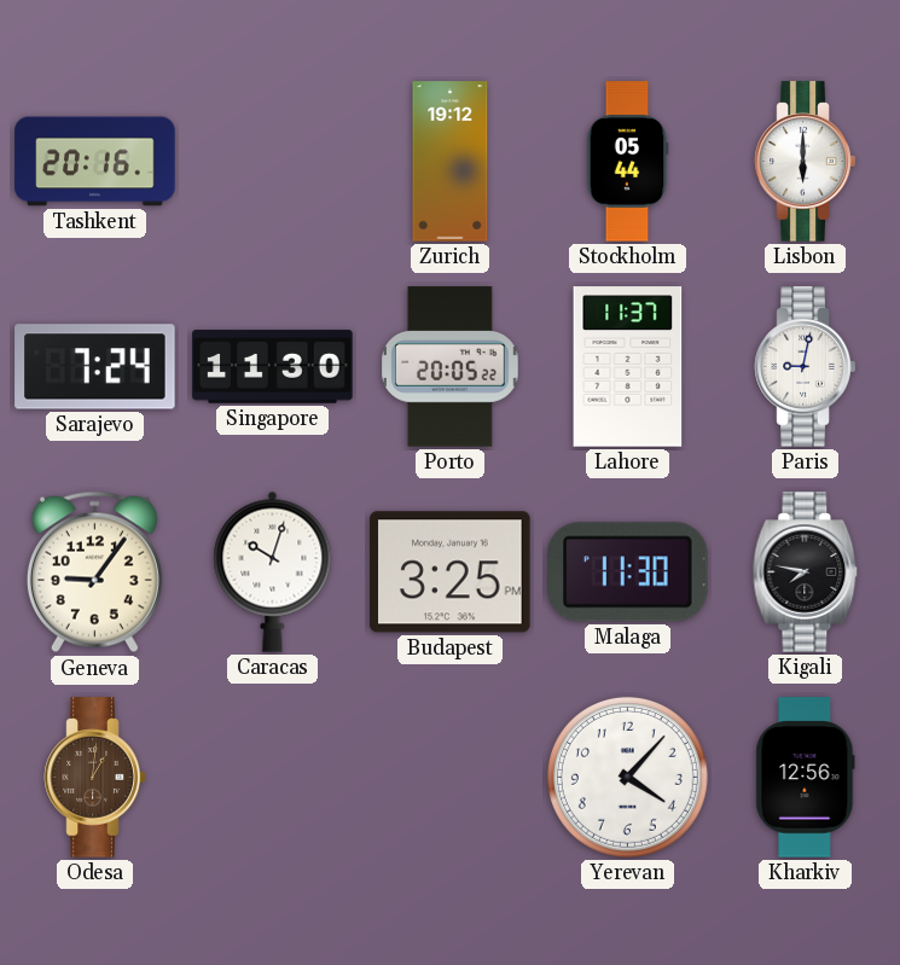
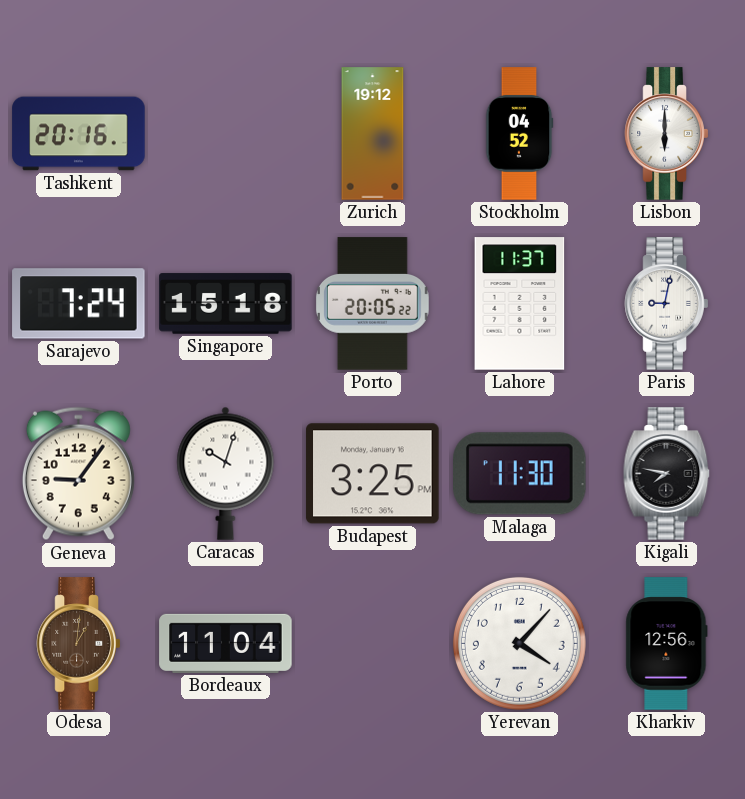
Stockholm: 05:44 -> 04:52 (519, 134)
Singapore: 11:30 -> 15:18 (226, 304)
Bordeaux: none -> 11:04 (226, 643)
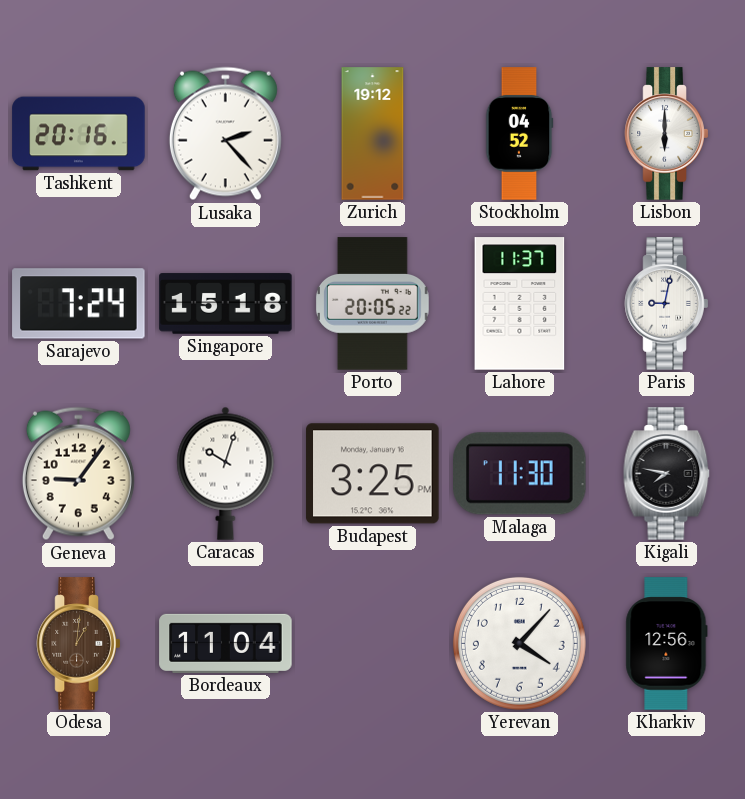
Lusaka: none -> 2:23 (225, 134)
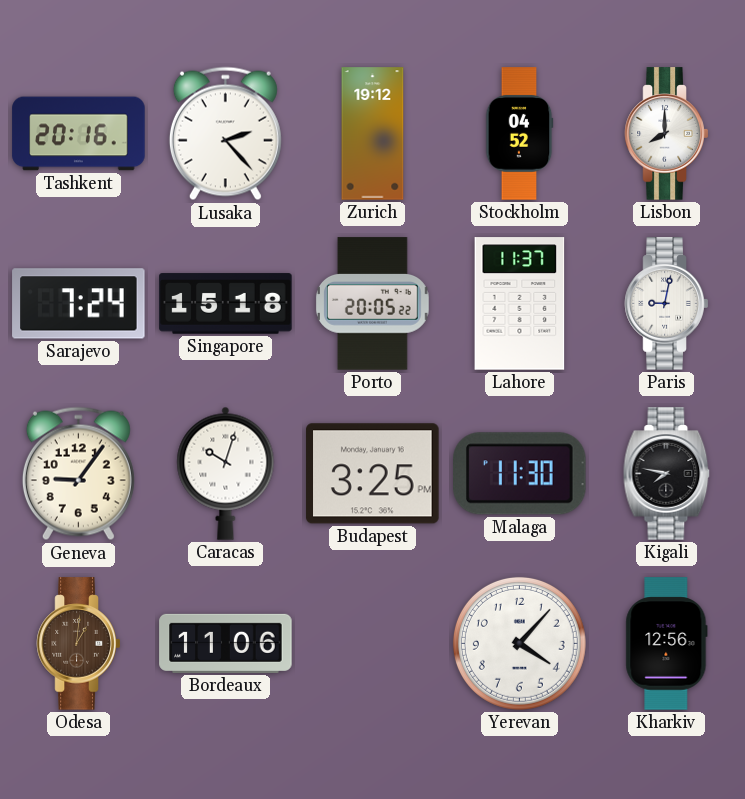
Lisbon: 6:00 -> 8:00 (667, 134)
Bordeaux: 11:04 -> 11:06 (226, 643)
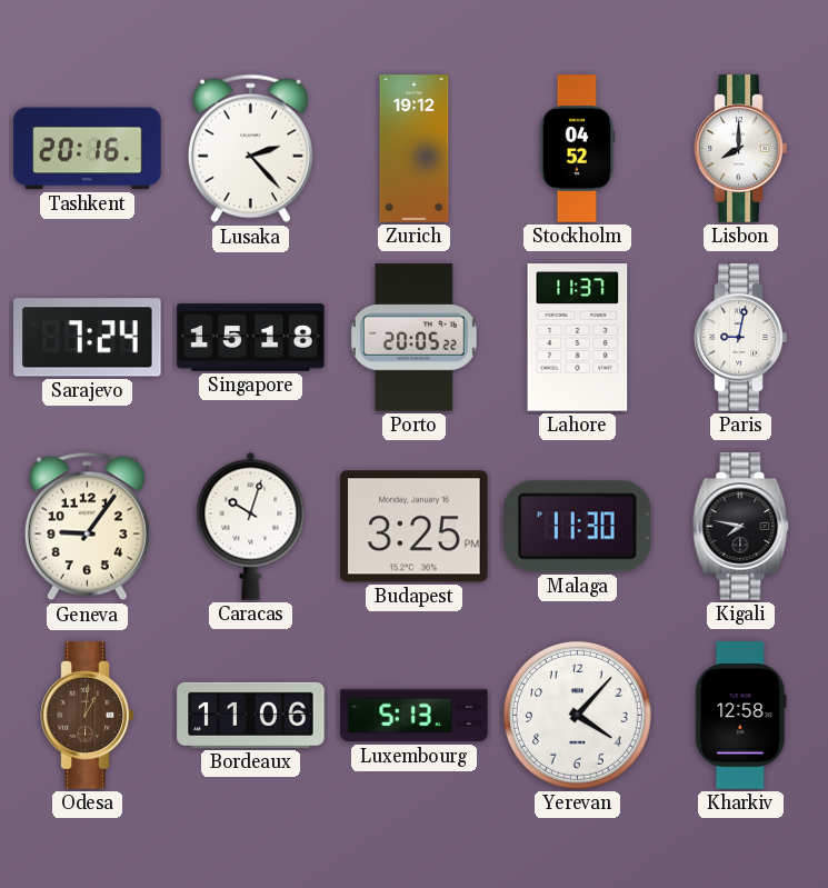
Luxembourg: none -> 5:13 (415, 716)
Kharkiv: 12:56 -> 12:58 (741, 716)
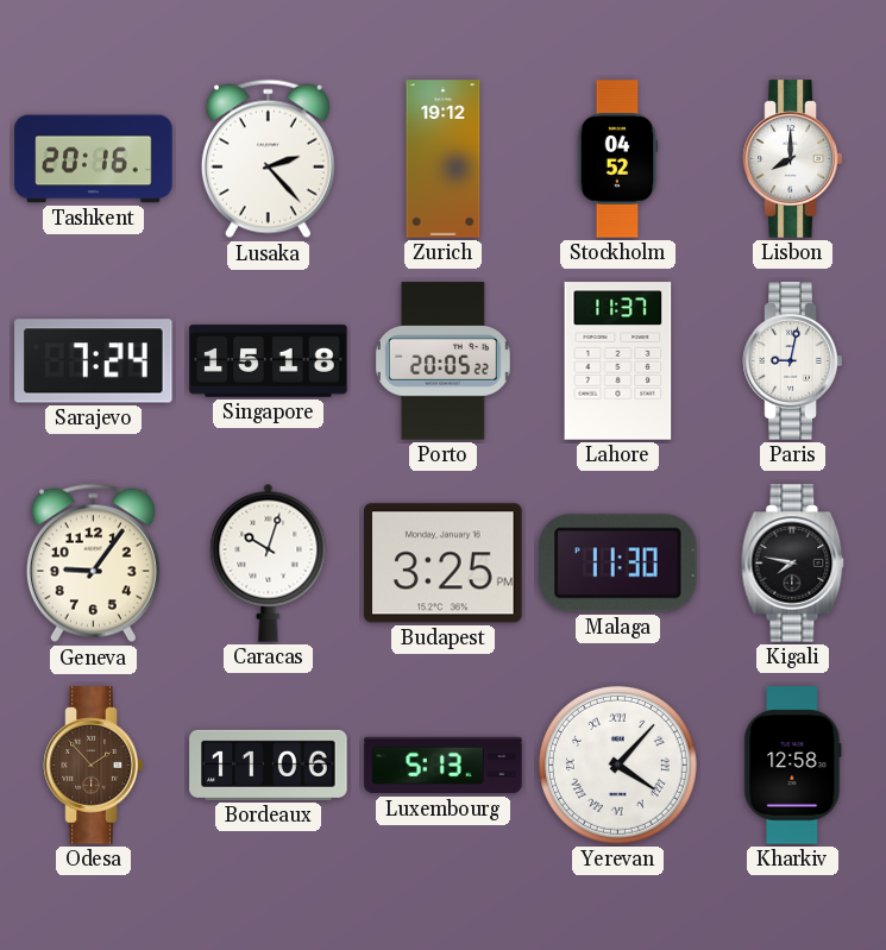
Odesa: 1:01 -> 1:53 (94, 766)
Yerevan numerals: Arabic -> Roman (617, 765)
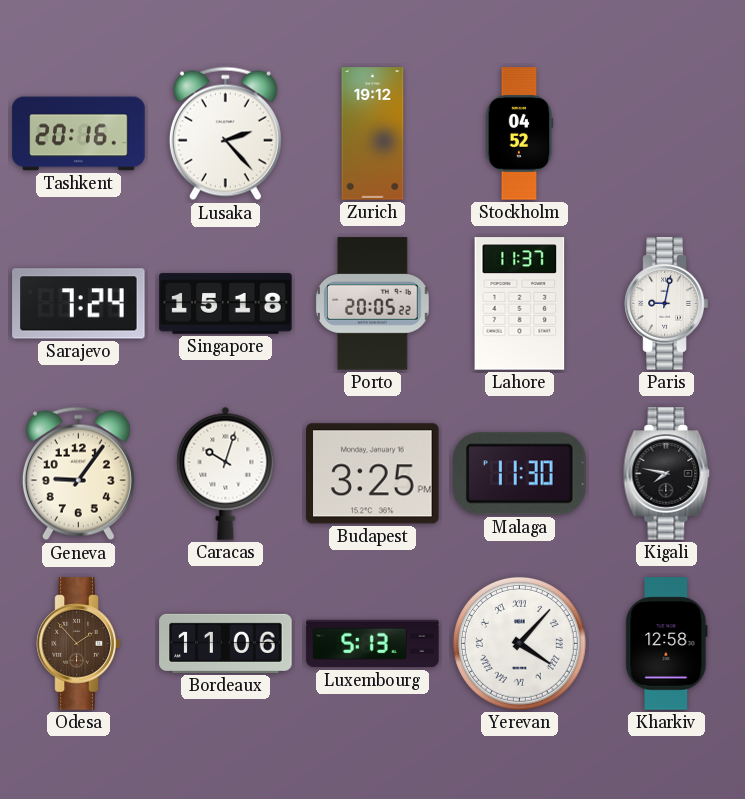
Lisbon: 8:00 -> none (793, 159)
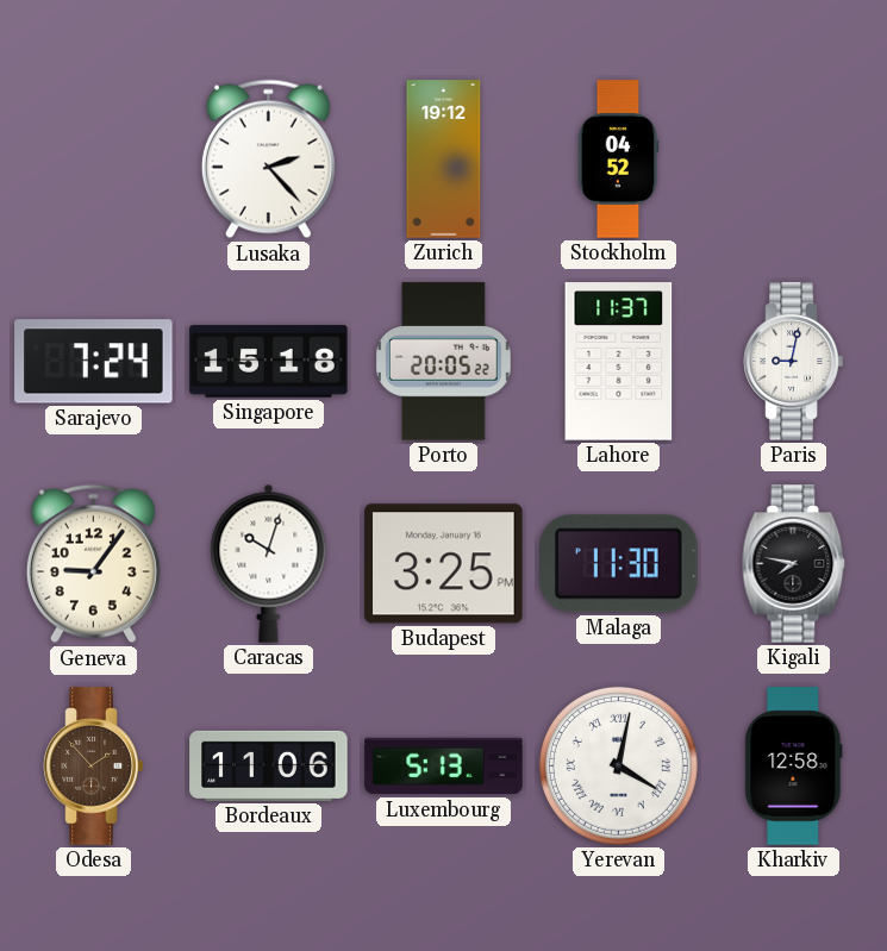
Tashkent: 20:16 -> none (79, 134)
Yerevan: 4:07 -> 4:02 (618, 765)
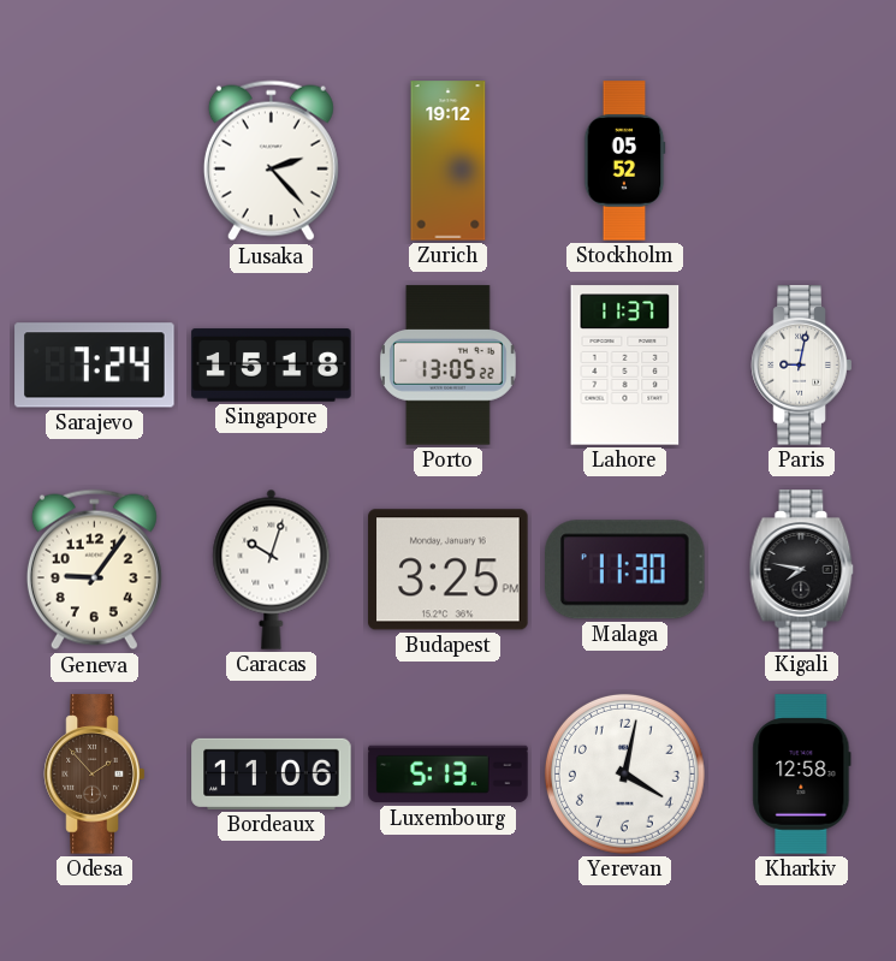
Stockholm: 04:52 -> 05:52 (624, 161)
Porto: 20:05 -> 13:05 (447, 366)
Yerevan numerals: Roman -> Arabic (624, 773)
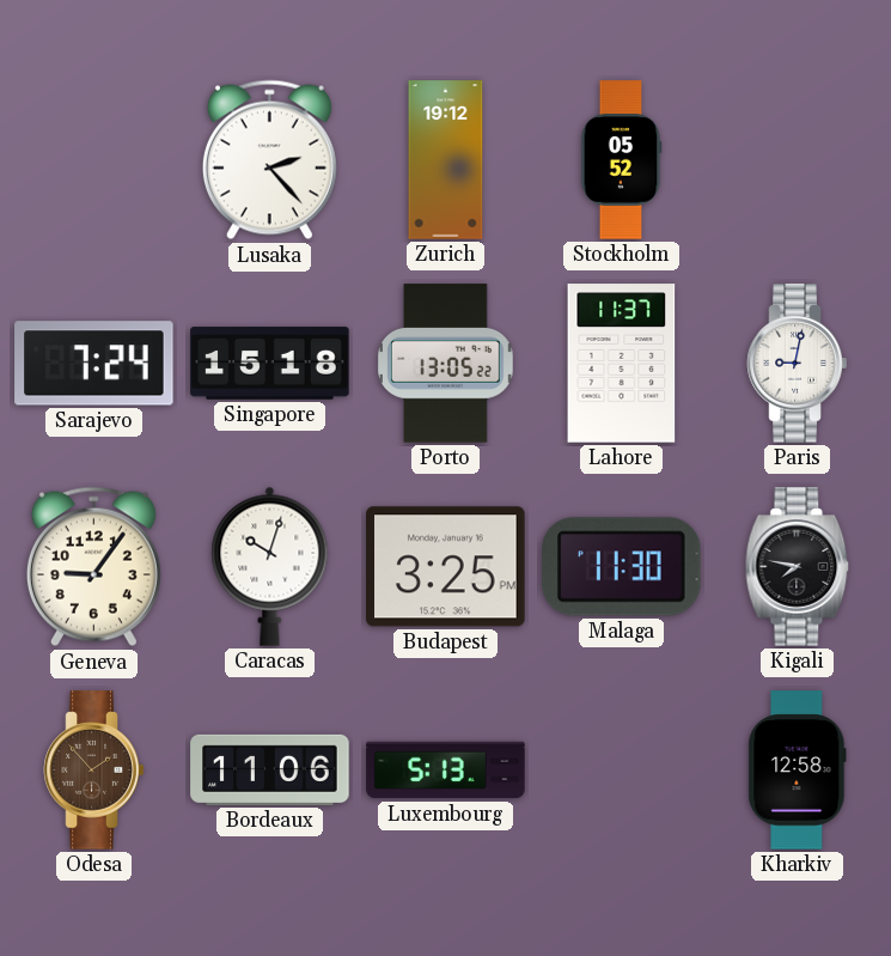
Yerevan: 4:02 -> none (624, 773)
